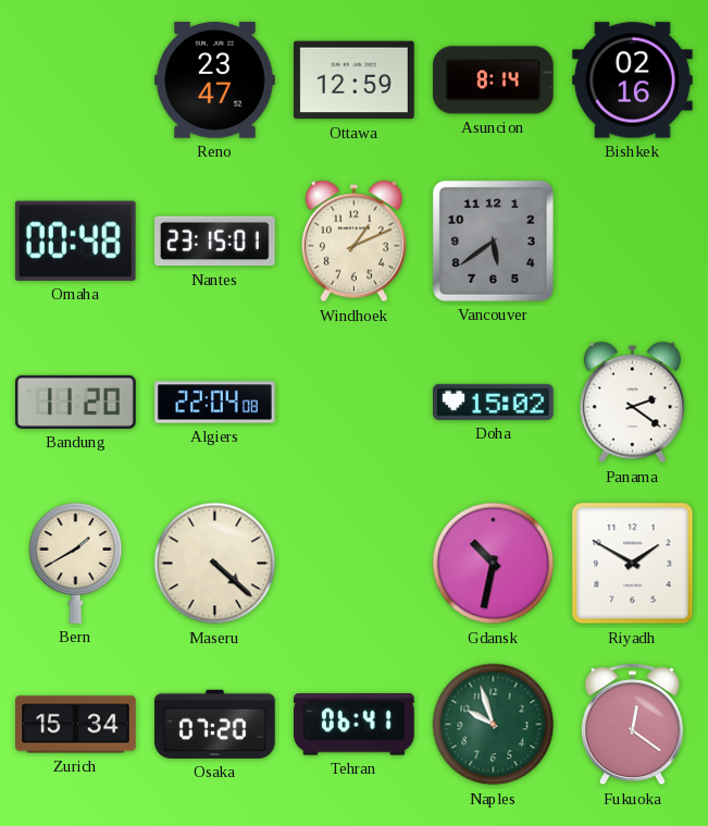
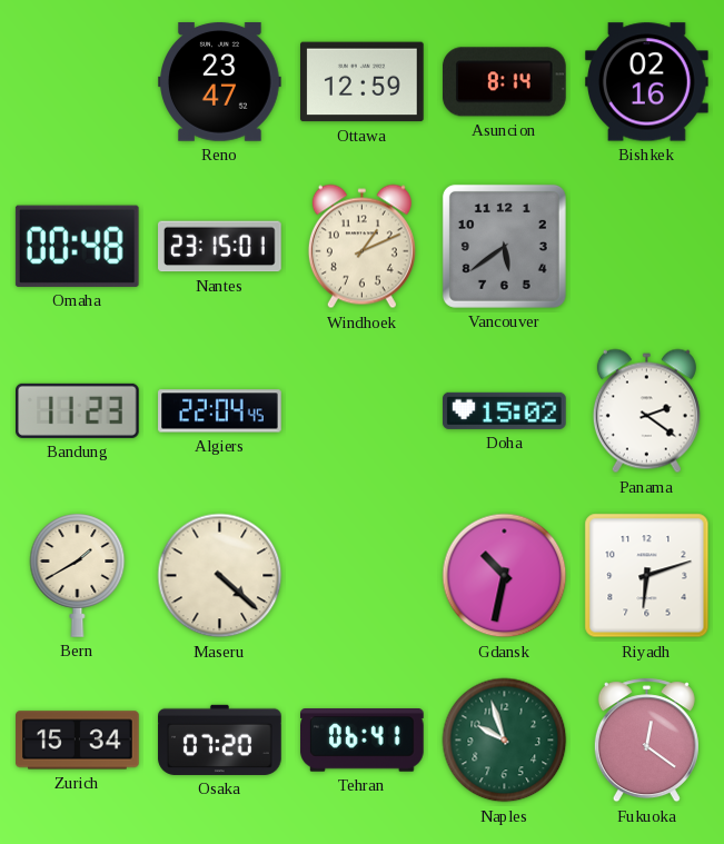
Bandung: 11:20 -> 11:23 (78, 410)
Algiers: 22:04:08 -> 22:04:45 (220, 411)
Riyadh: 1:50 -> 6:12 (647, 576)
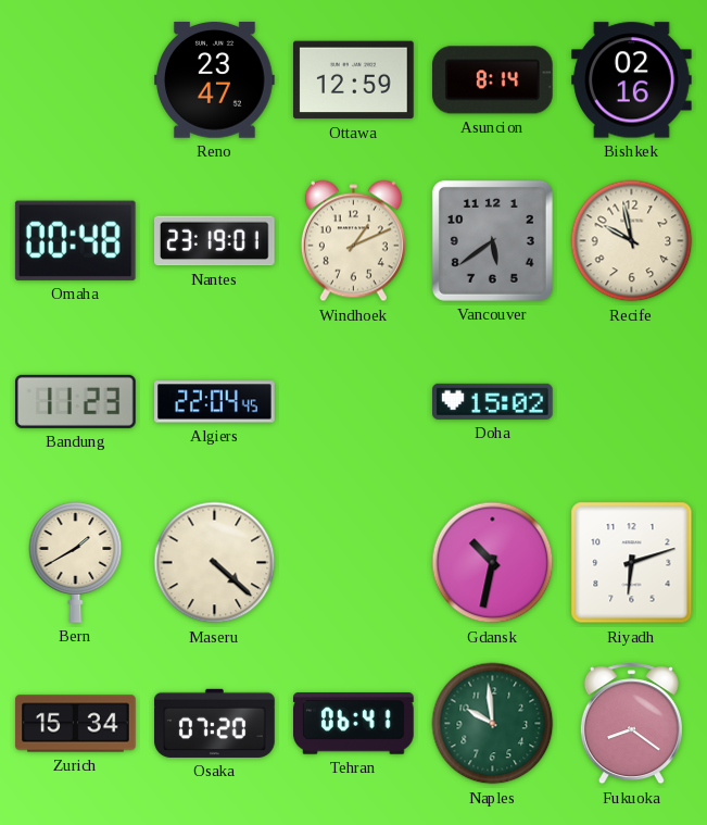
Nantes: 23:15 -> 23:19 (215, 241)
Recife: none -> 9:58 (632, 241)
Panama: 2:21 -> none (646, 411)
Naples: 9:57 -> 9:59 (493, 724)
Fukuoka: 12:21 -> 8:21 (631, 724)
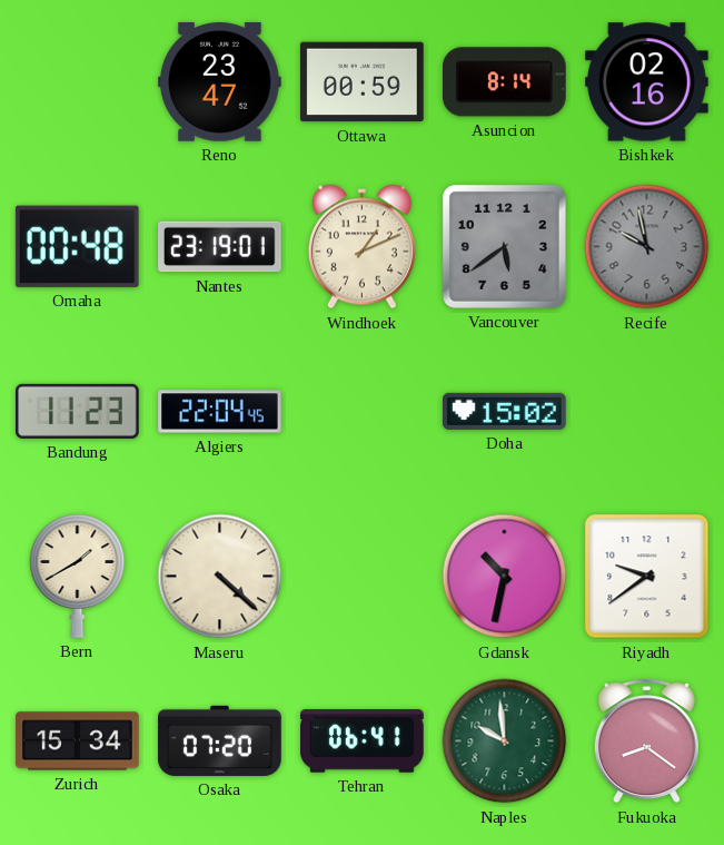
Ottawa: 12:59 -> 00:59 (363, 82)
Recife dial: cream -> grey (647, 247)
Riyadh: 6:12 -> 9:39 (647, 577)
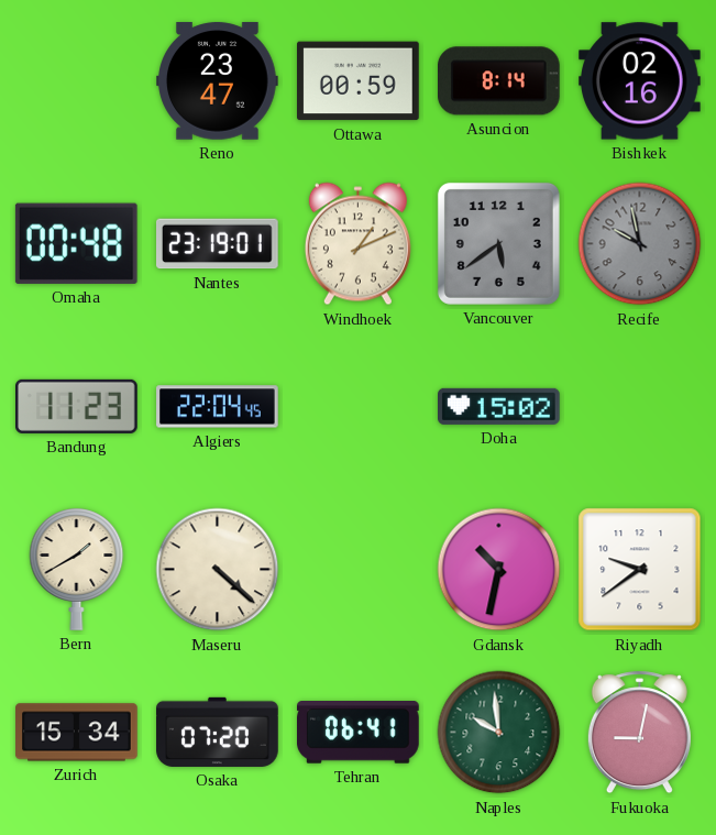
Fukuoka: 8:21 -> 9:02 (639, 733)
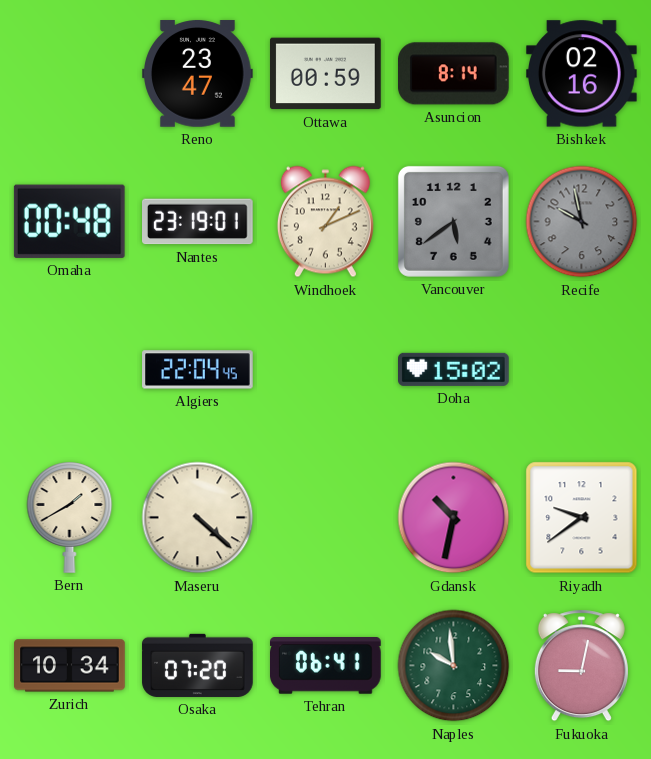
Bandung: 11:23 -> none (77, 406)
Zurich: 15:34 -> 10:34 (70, 666)
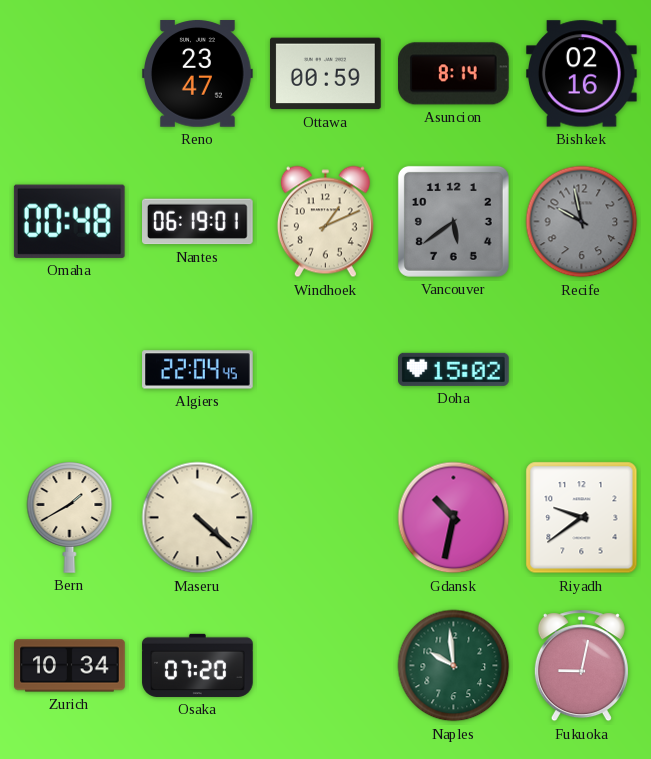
Nantes: 23:19 -> 06:19 (198, 222)
Tehran: 06:41 -> none (326, 666)
